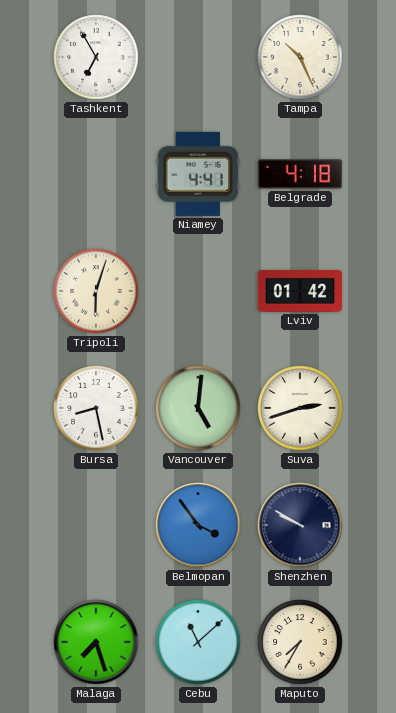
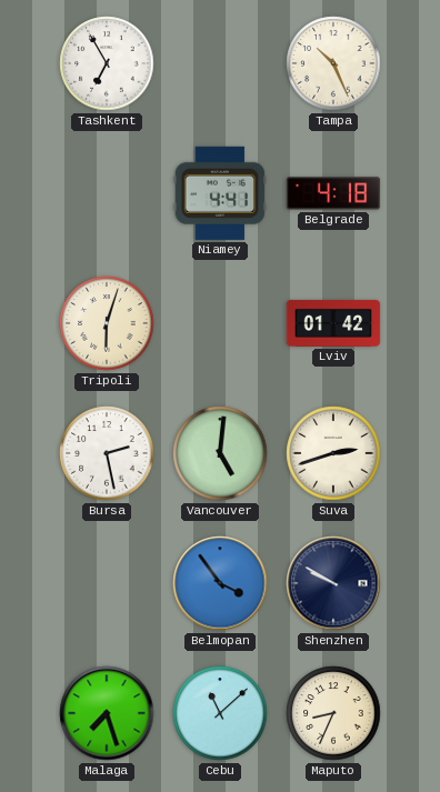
Bursa: 8:28 -> 2:28 (107, 453)
Maputo: 7:35 -> 8:34 (333, 713)
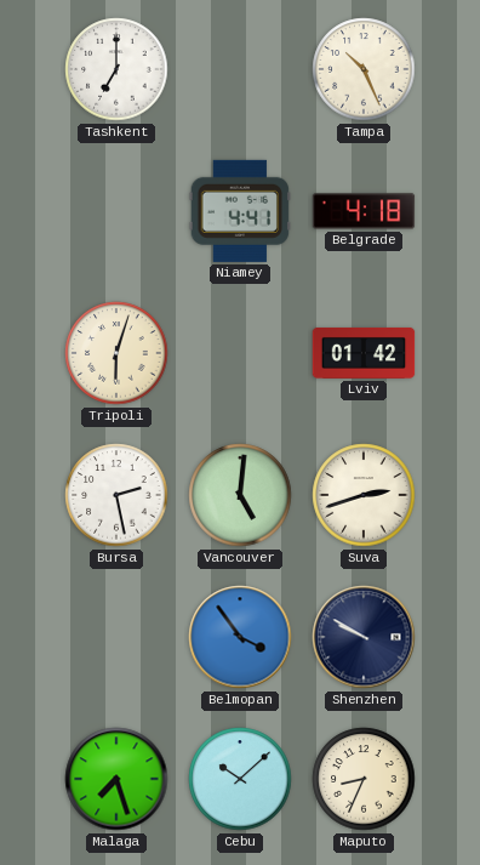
Tashkent: 6:55 -> 7:00 (116, 69)
Cebu: 11:08 -> 10:08 (240, 779)
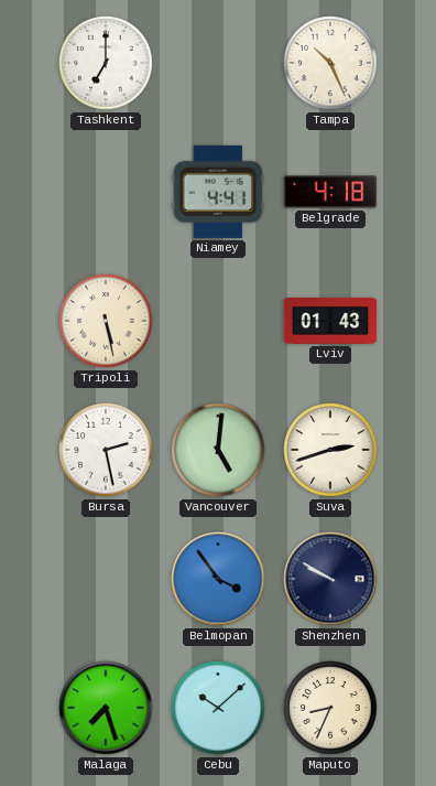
Tripoli: 6:03 -> 5:28 (106, 321)
Lviv: 01:42 -> 01:43 (330, 321)
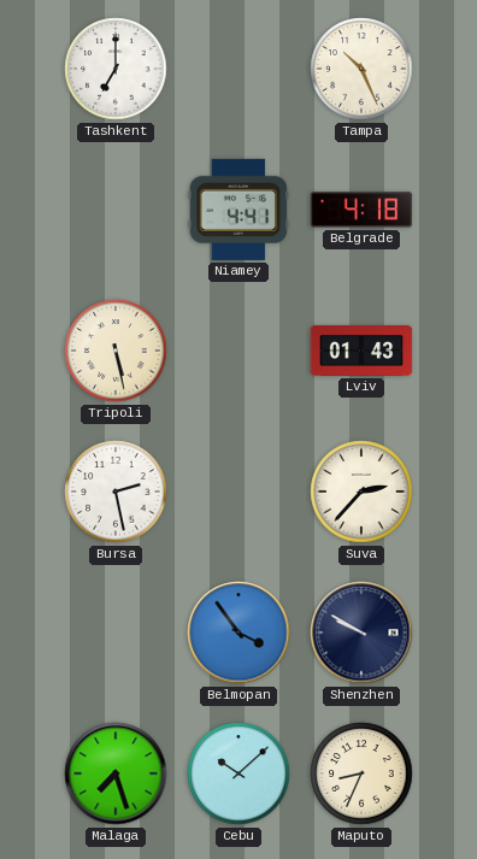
Vancouver: 5:01 -> none (218, 450)
Suva: 2:42 -> 2:37 (361, 492)
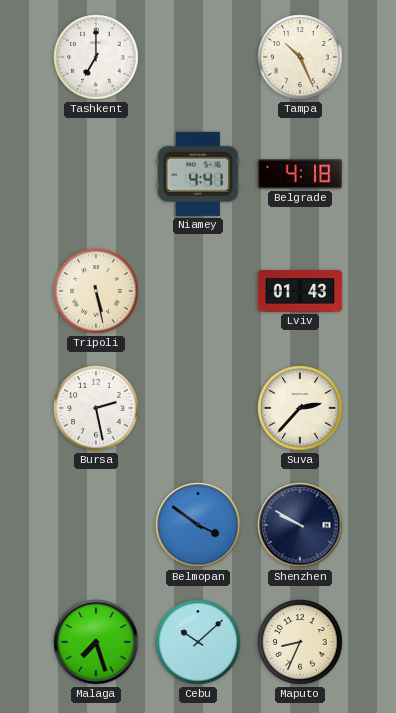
Belmopan: 3:54 -> 3:51 (198, 525)
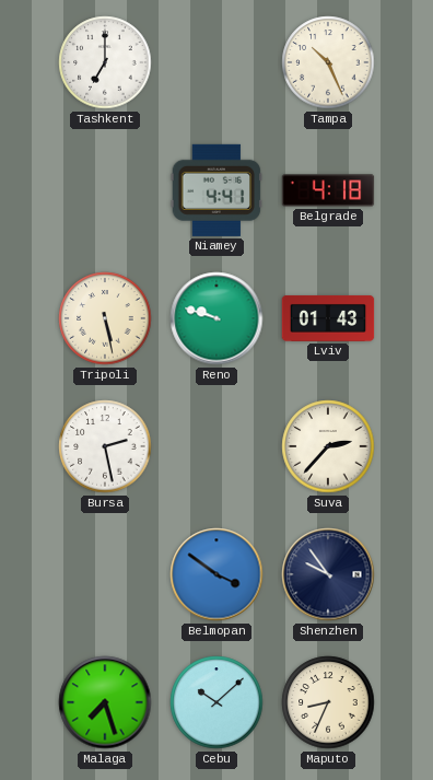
Reno: none -> 9:48 (216, 318)
Shenzhen: 9:50 -> 9:54 (328, 574)
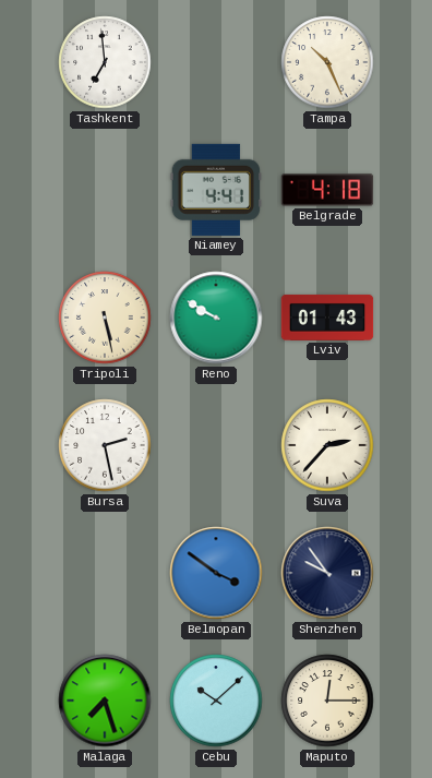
Tashkent: 7:00 -> 6:59 (105, 62)
Reno: 9:48 -> 9:50 (216, 318)
Maputo: 8:34 -> 12:15 (327, 701)
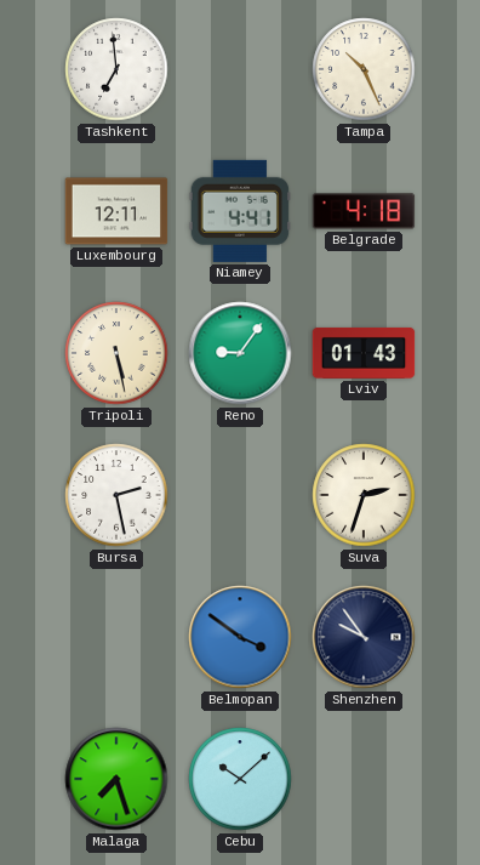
Luxembourg: none -> 12:11 (116, 211)
Reno: 9:50 -> 9:06 (240, 353)
Suva: 2:37 -> 2:33 (364, 495)
Maputo: 12:15 -> none (327, 701)
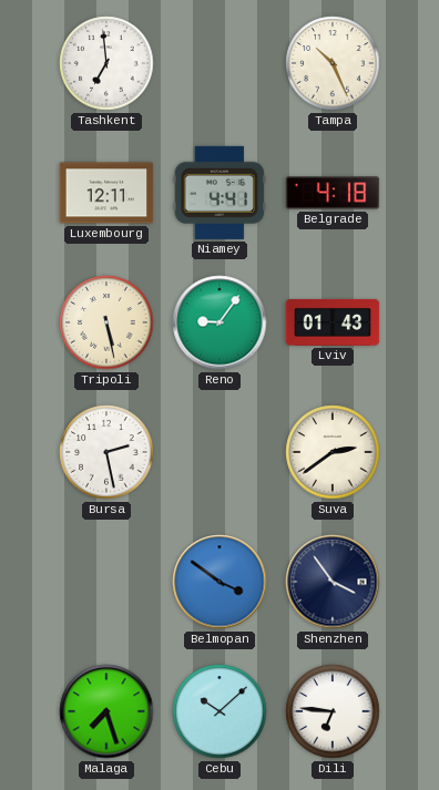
Suva: 2:33 -> 2:39 (333, 452)
Shenzhen: 9:54 -> 3:54 (333, 582)
Dili: none -> 6:46 (333, 711)
